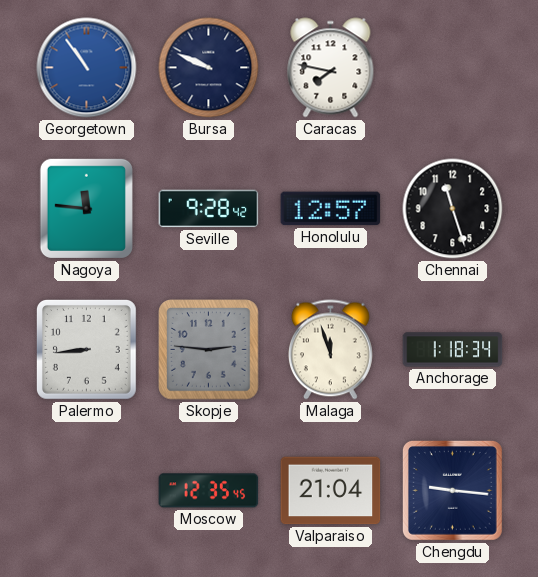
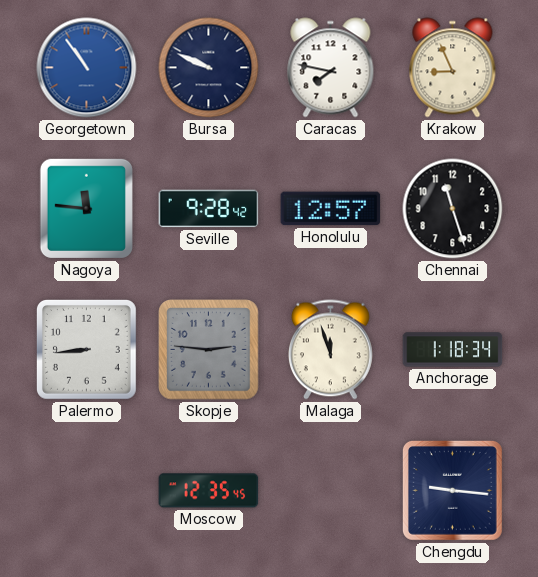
Krakow: none -> 8:56 (453, 68)
Valparaiso: 21:04 -> none (331, 491)
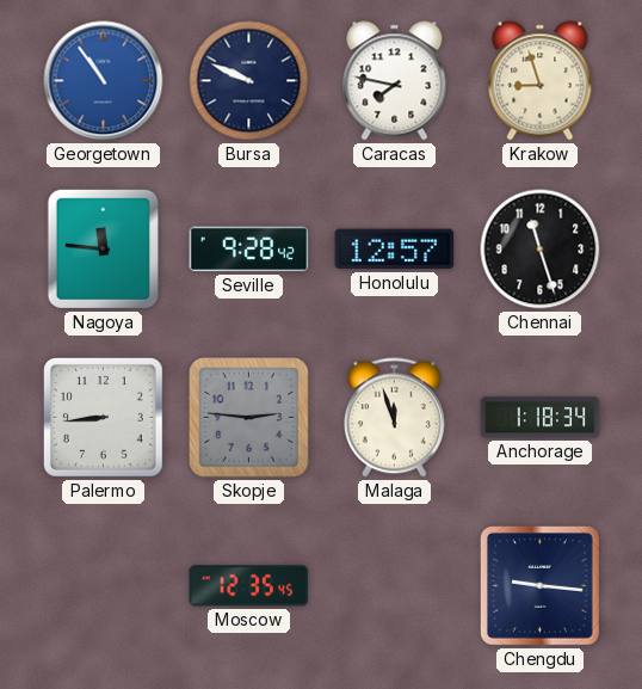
Krakow: 8:56 -> 8:57 (541, 81)
